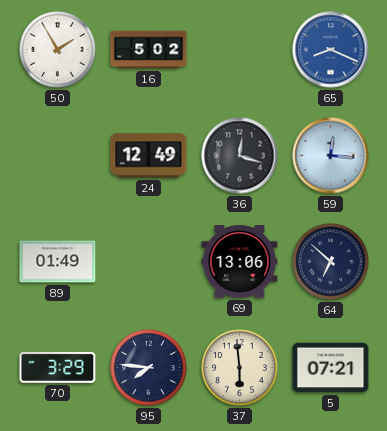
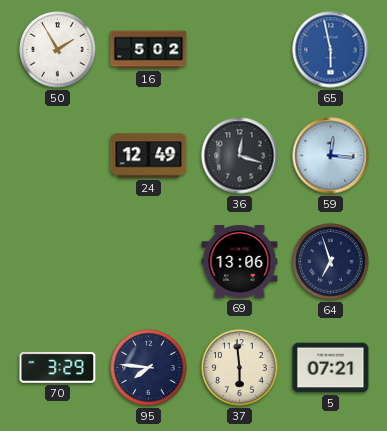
65: 8:19 -> 5:58 (331, 50)
89: 01:49 -> none (58, 262)
64: 6:52 -> 6:57 (331, 262)
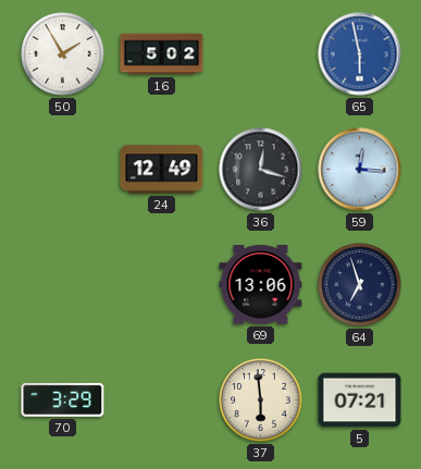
95: 7:46 -> none (149, 368)
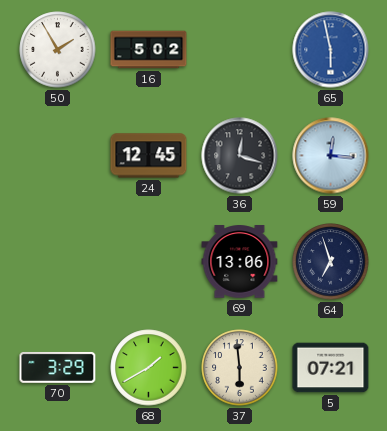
24: 12:49 -> 12:45 (149, 156)
68: none -> 1:40 (149, 368)
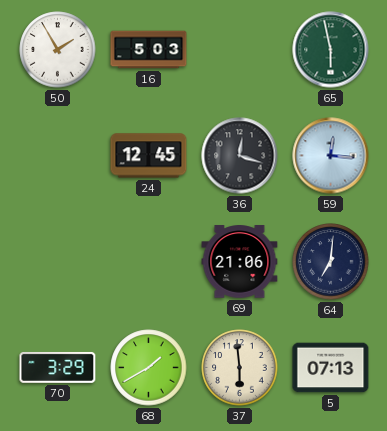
16: 5:02 -> 5:03 (149, 50)
65 dial: blue -> green (331, 50)
69: 13:06 -> 21:06 (240, 262)
64: 6:57 -> 7:01 (331, 262)
5: 07:21 -> 07:13 (331, 368)
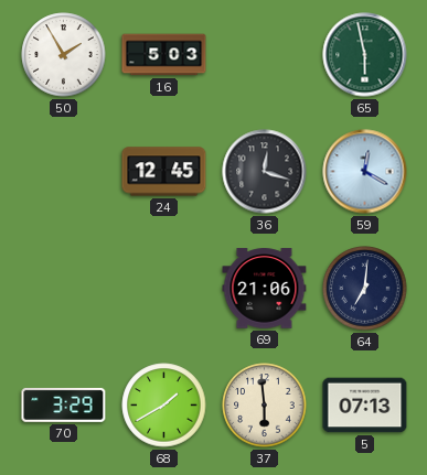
59: 12:16 -> 12:20 (365, 172)
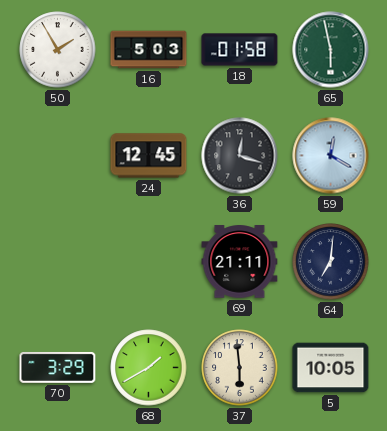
18: none -> 01:58 (240, 50)
69: 21:06 -> 21:11 (240, 262)
5: 07:13 -> 10:05 (331, 368)
